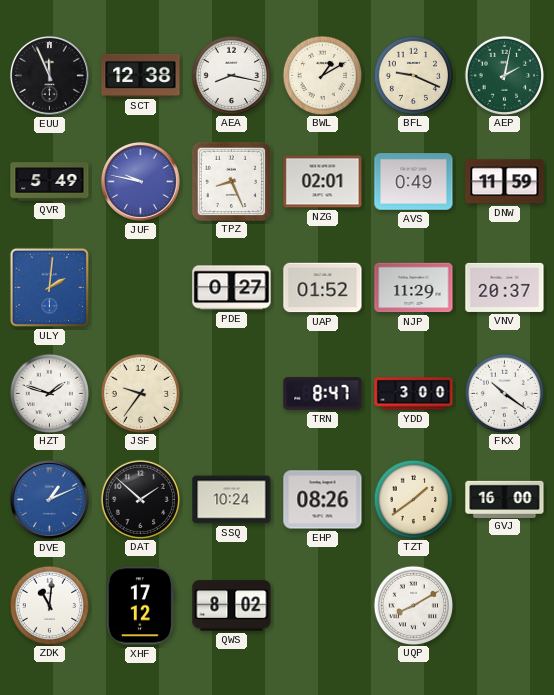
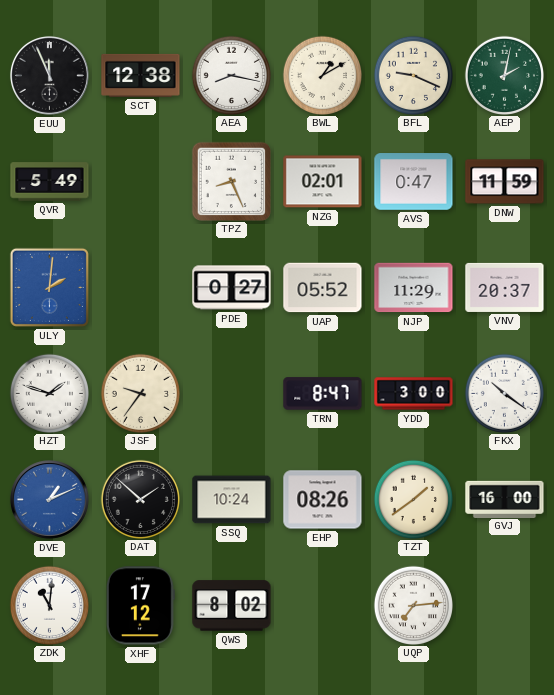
JUF: 9:47 -> none (140, 181)
AVS: 0:49 -> 0:47 (414, 182)
UAP: 01:52 -> 05:52 (323, 288)
UQP: 8:10 -> 7:14 (413, 605)
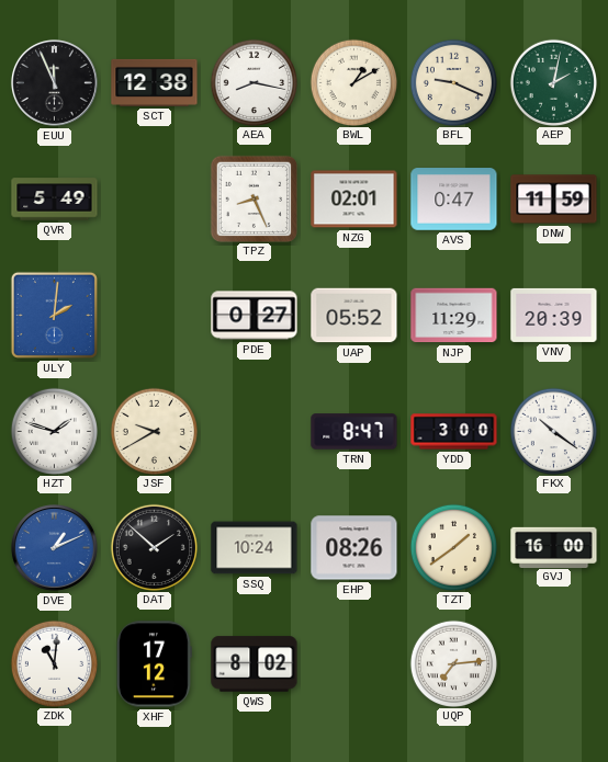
VNV: 20:37 -> 20:39 (554, 315)
JSF: 9:36 -> 9:40 (154, 431)
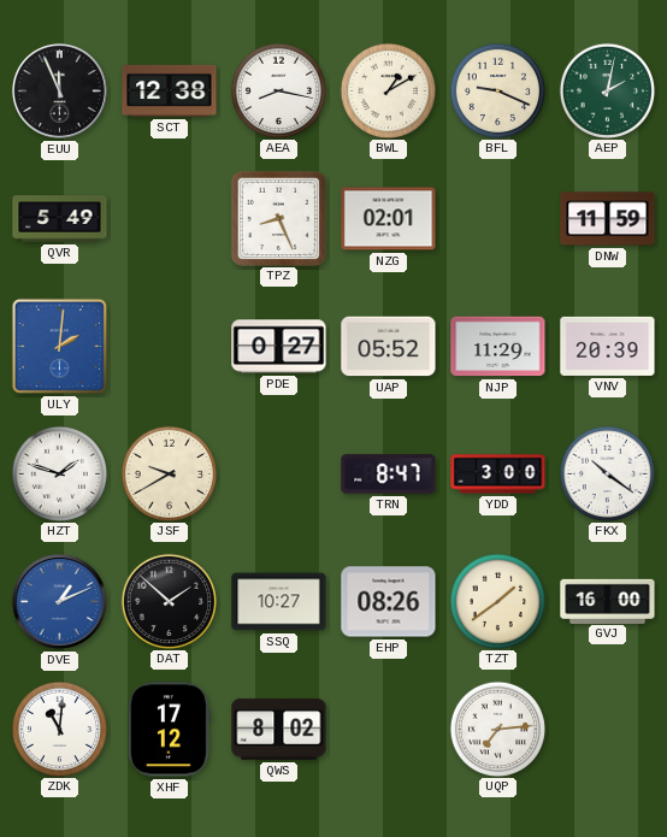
AVS: 0:47 -> none (454, 200)
SSQ: 10:24 -> 10:27 (279, 602)
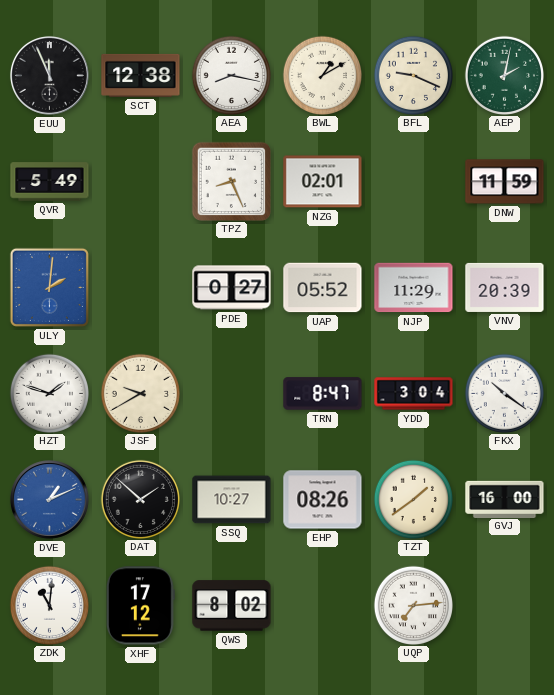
YDD: 3:00 -> 3:04 (414, 394)
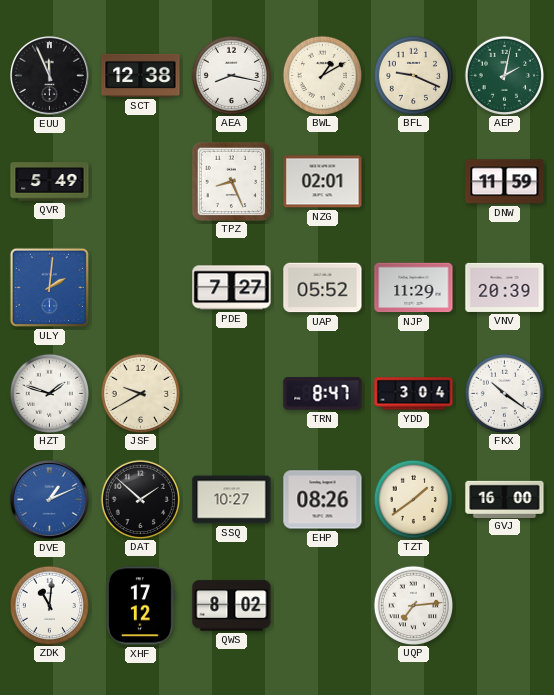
PDE: 0:27 -> 7:27 (232, 288)
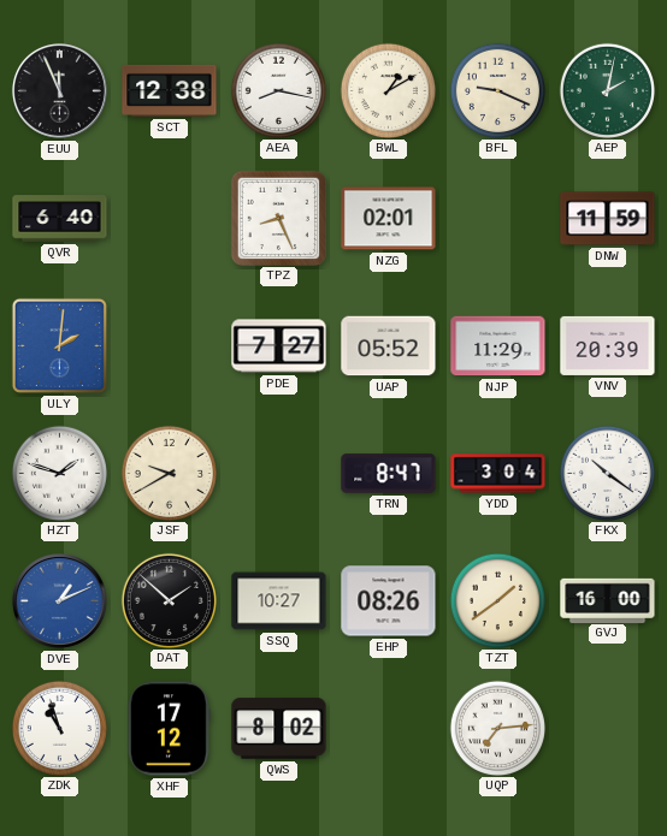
QVR: 5:49 -> 6:40 (60, 219)
ZDK: 11:01 -> 10:57 (59, 728)
